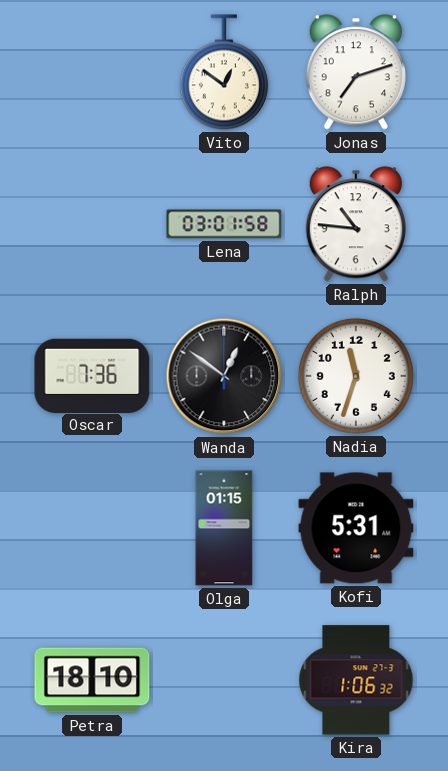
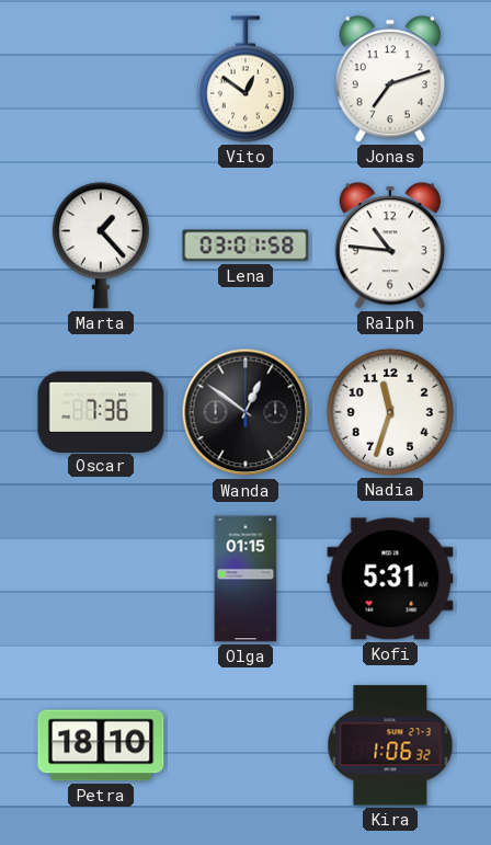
Marta: none -> 1:23 (101, 245)
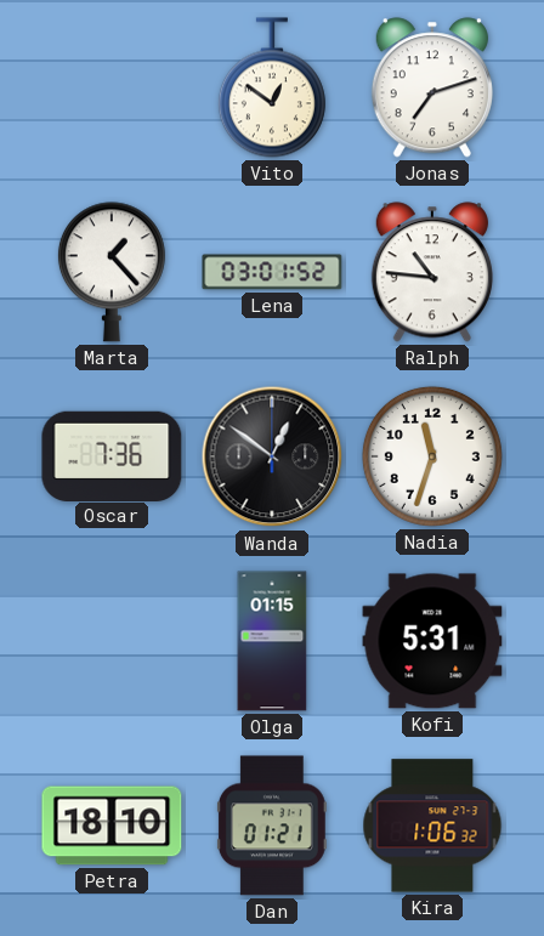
Lena: 03:01:58 -> 03:01:52 (272, 272)
Dan: none -> 01:21 (272, 826)
